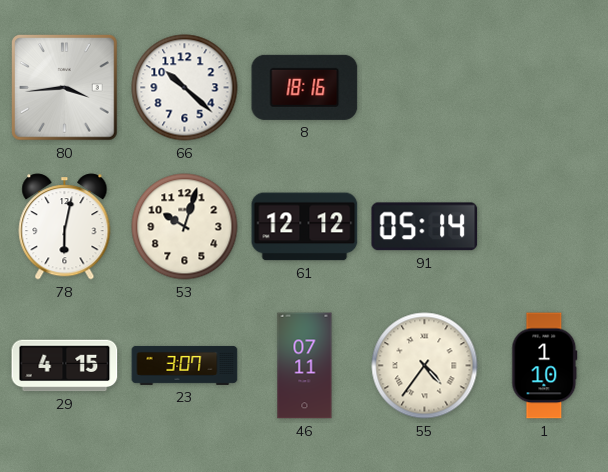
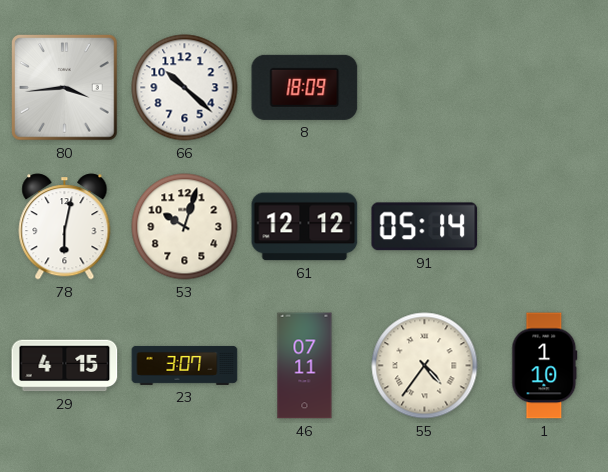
8: 18:16 -> 18:09 (305, 87)
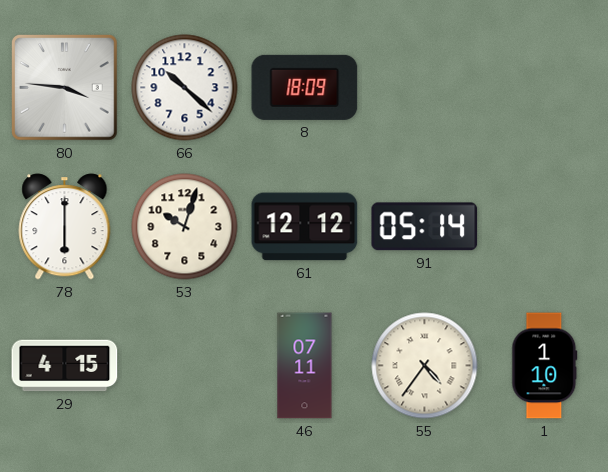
80: 3:44 -> 3:46 (65, 88)
78: 6:02 -> 6:00 (65, 227)
23: 3:07 -> none (185, 365)
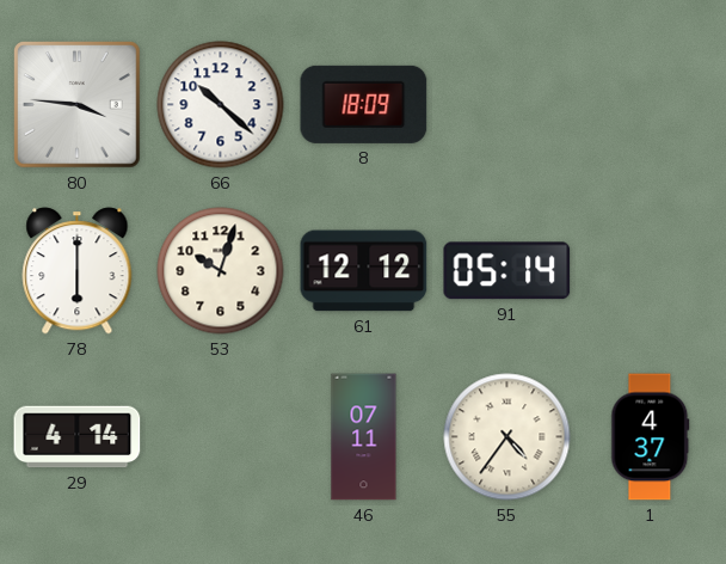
29: 4:15 -> 4:14 (78, 437)
1: 1:10 -> 4:37 (651, 437)
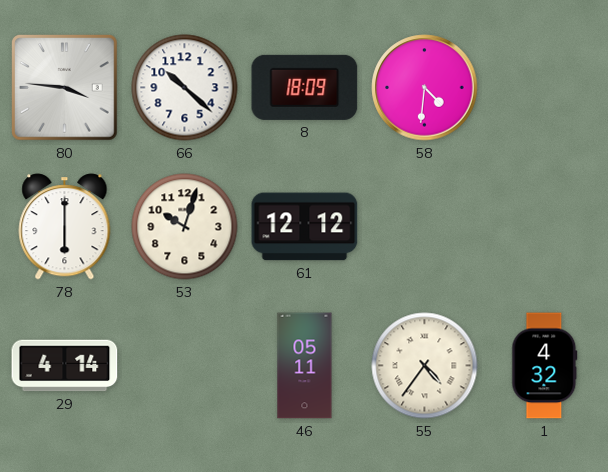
58: none -> 4:31 (425, 88)
91: 05:14 -> none (507, 271)
46: 07:11 -> 05:11 (305, 366)
1: 4:37 -> 4:32 (545, 366)
